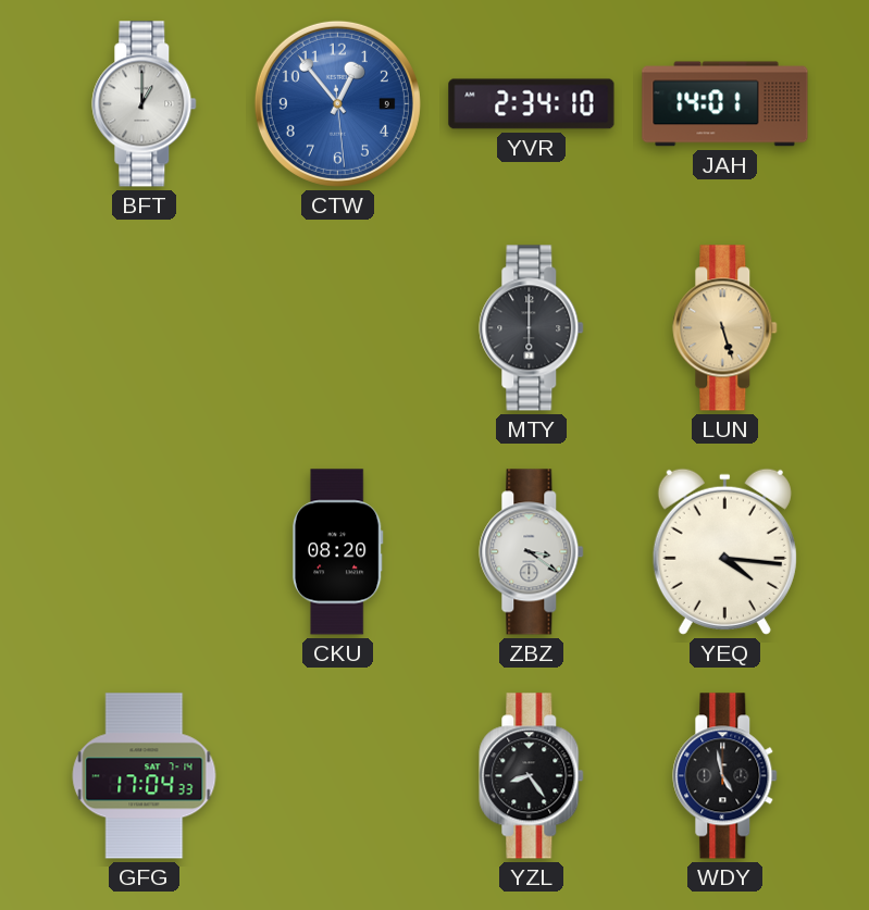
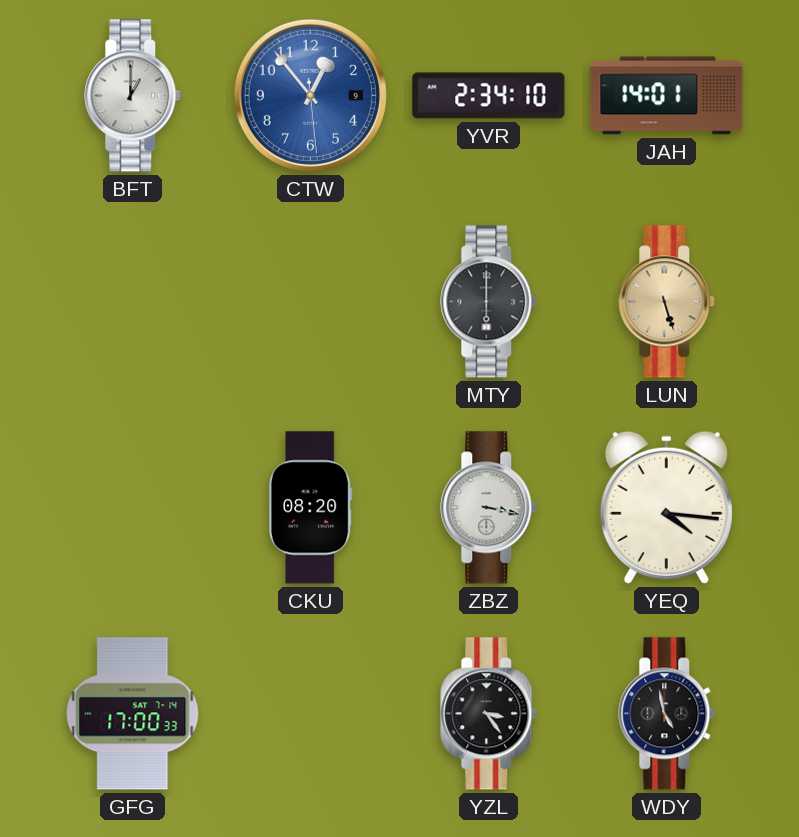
ZBZ: 3:21 -> 3:17 (489, 508)
GFG: 17:04 -> 17:00 (133, 714)
YZL: 8:24 -> 3:24 (489, 714)
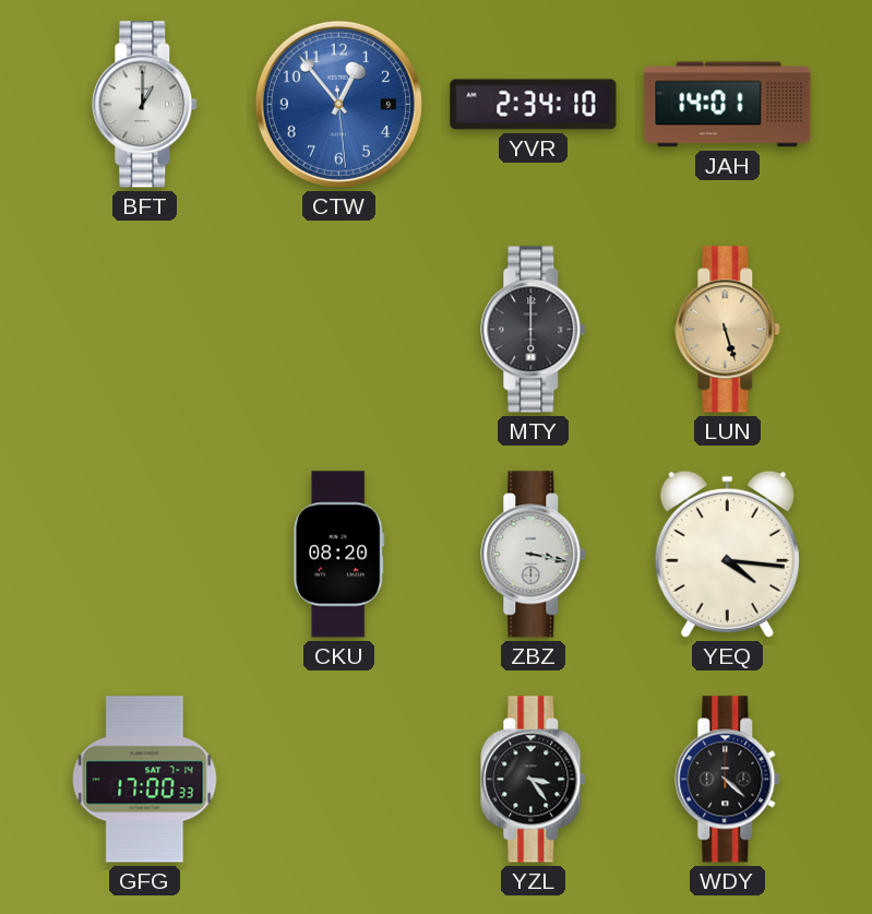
WDY: 4:58 -> 4:22 (728, 780)
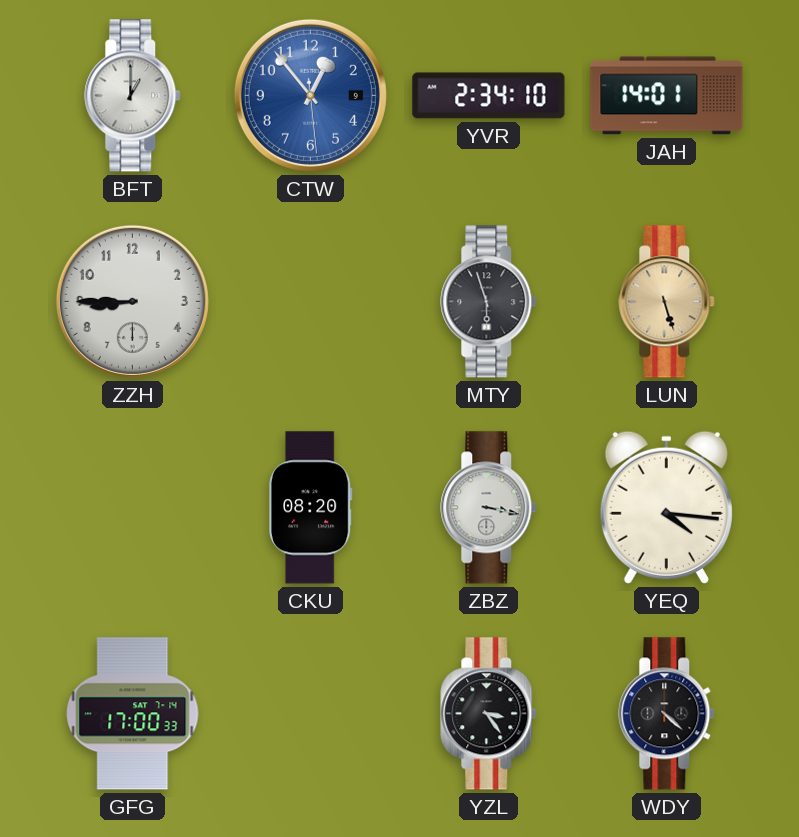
ZZH: none -> 8:45 (132, 301)
MTY: 6:00 -> 5:57 (489, 302)
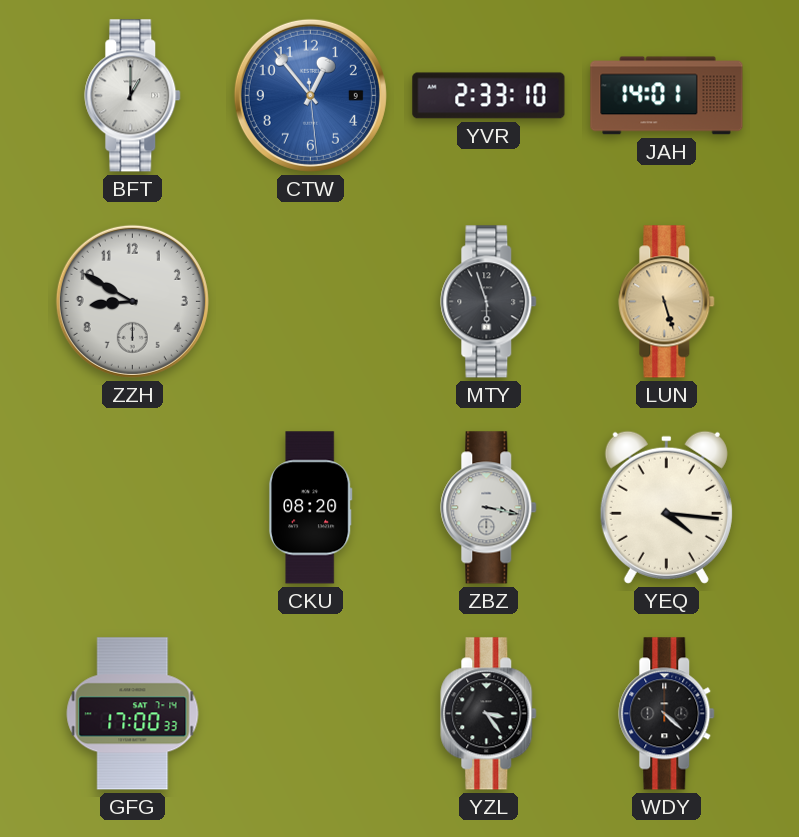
YVR: 2:34 -> 2:33 (489, 96)
ZZH: 8:45 -> 8:50 (132, 301)
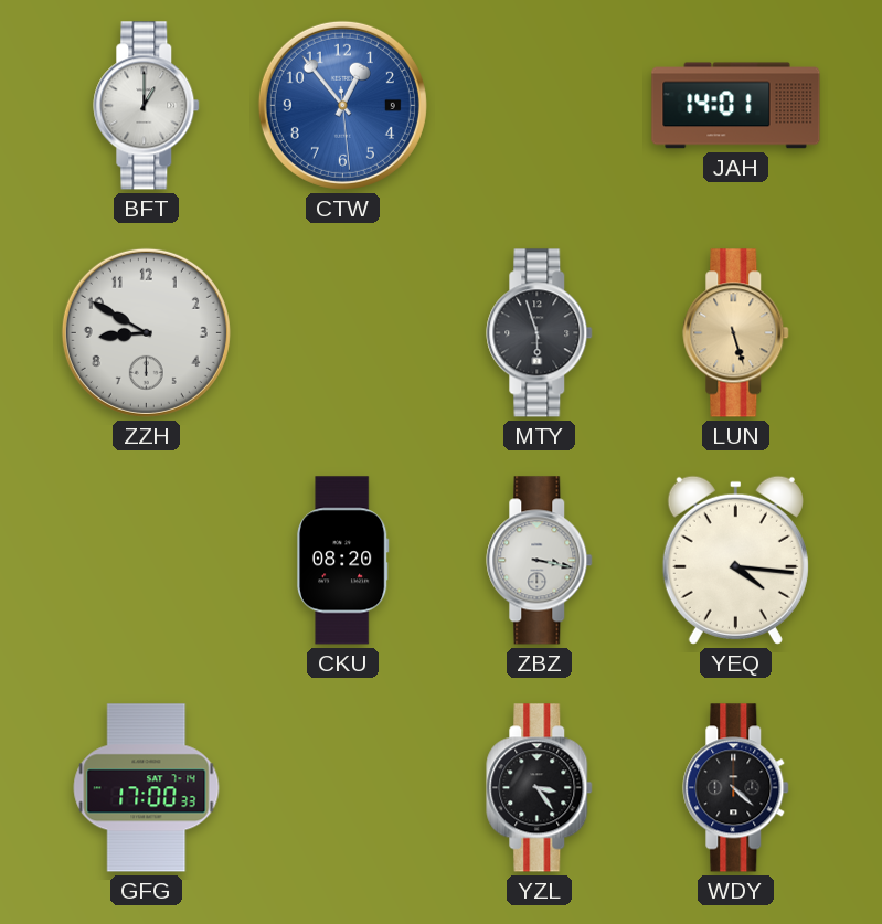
YVR: 2:33 -> none (489, 96)
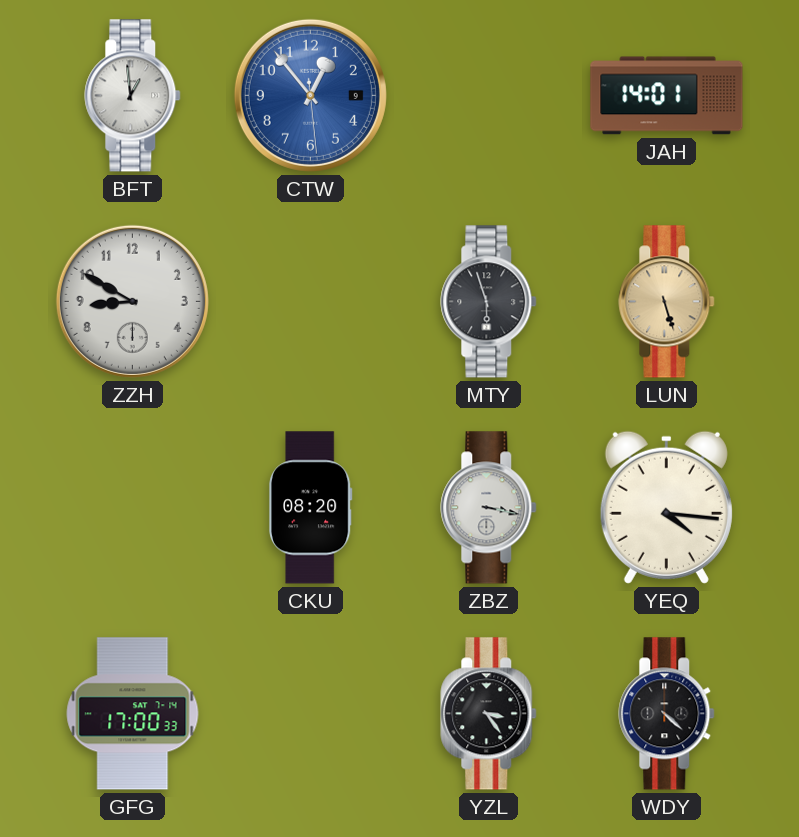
BFT: 1:00 -> 12:59 (133, 96)
